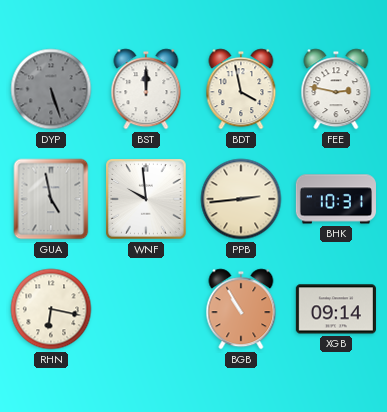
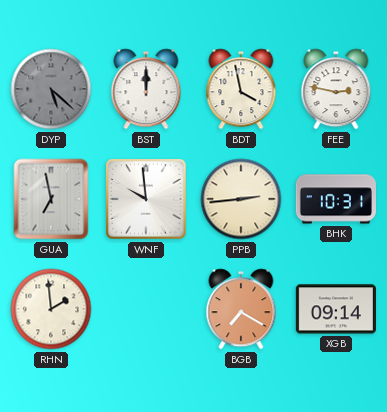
DYP: 5:27 -> 5:22 (51, 89)
GUA: 4:58 -> 6:58 (51, 199)
RHN: 6:17 -> 1:59 (51, 309)
BGB: 10:55 -> 7:20 (241, 309)
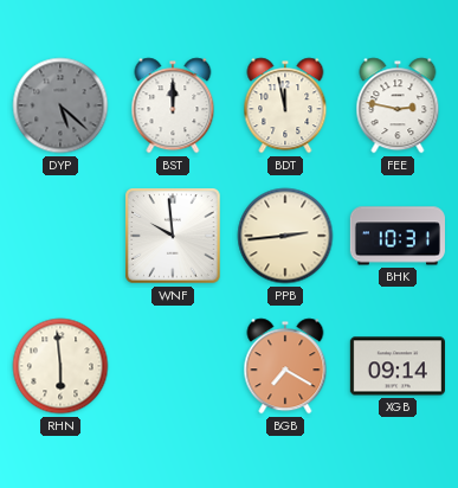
BDT: 3:58 -> 11:58 (285, 105)
GUA: 6:58 -> none (51, 199)
RHN: 1:59 -> 5:59 (60, 366)
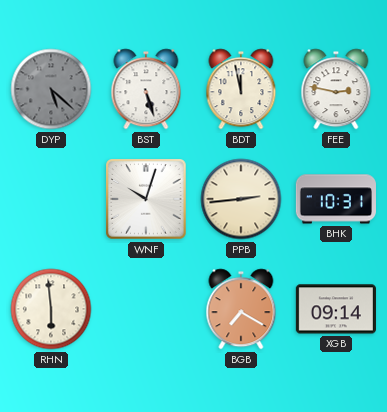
BST: 12:00 -> 5:27 (146, 89)
WNF: 9:59 -> 10:03 (147, 200)
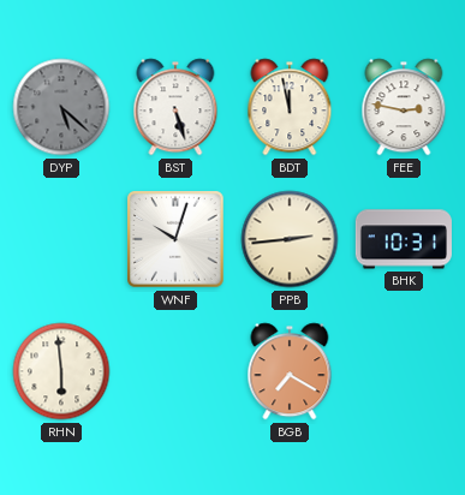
XGB: 09:14 -> none (336, 309)
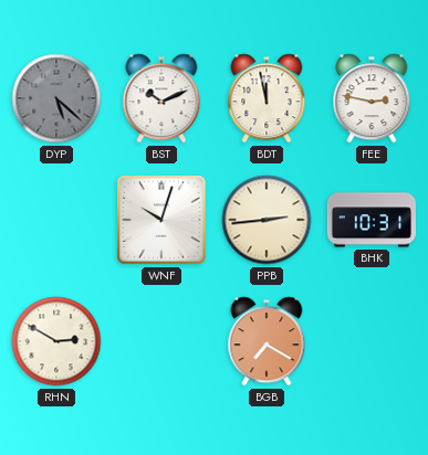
BST: 5:27 -> 10:11 (161, 98)
RHN: 5:59 -> 2:50 (56, 341)
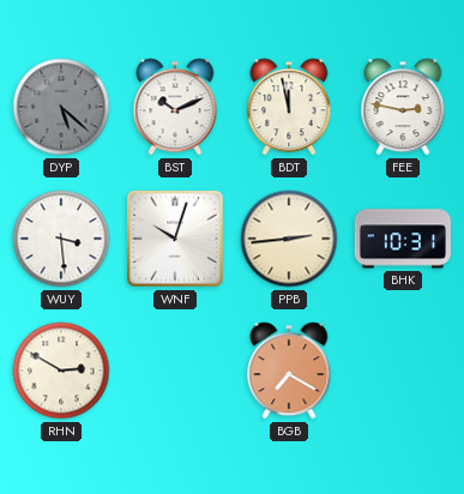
WUY: none -> 3:29 (61, 239)
